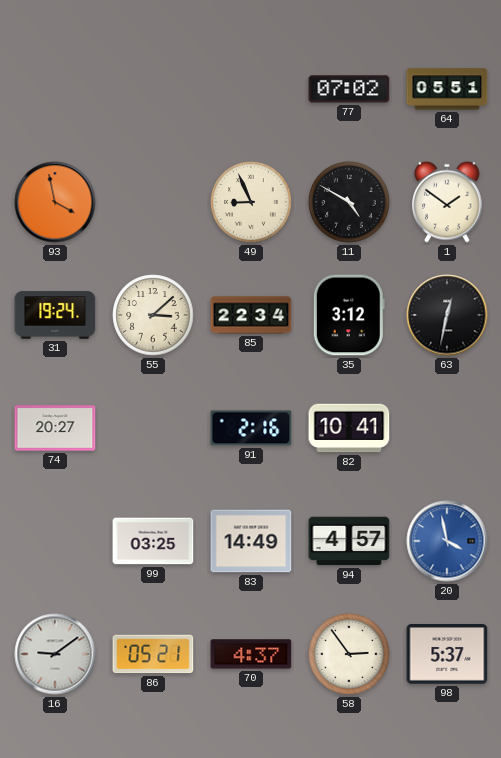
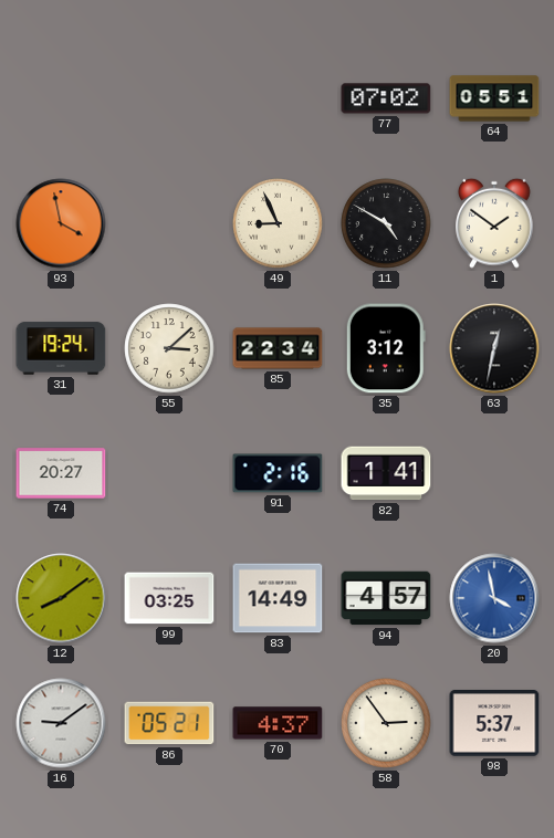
82: 10:41 -> 1:41 (386, 473)
12: none -> 8:09 (61, 598)
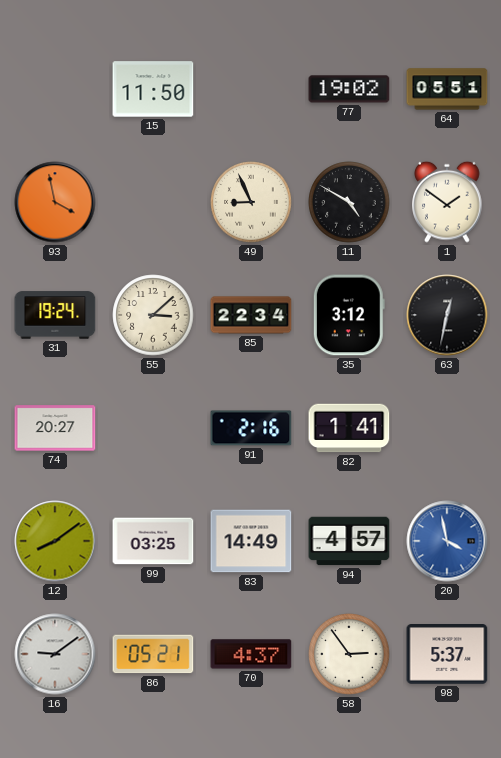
15: none -> 11:50 (153, 89)
77: 07:02 -> 19:02 (349, 89)
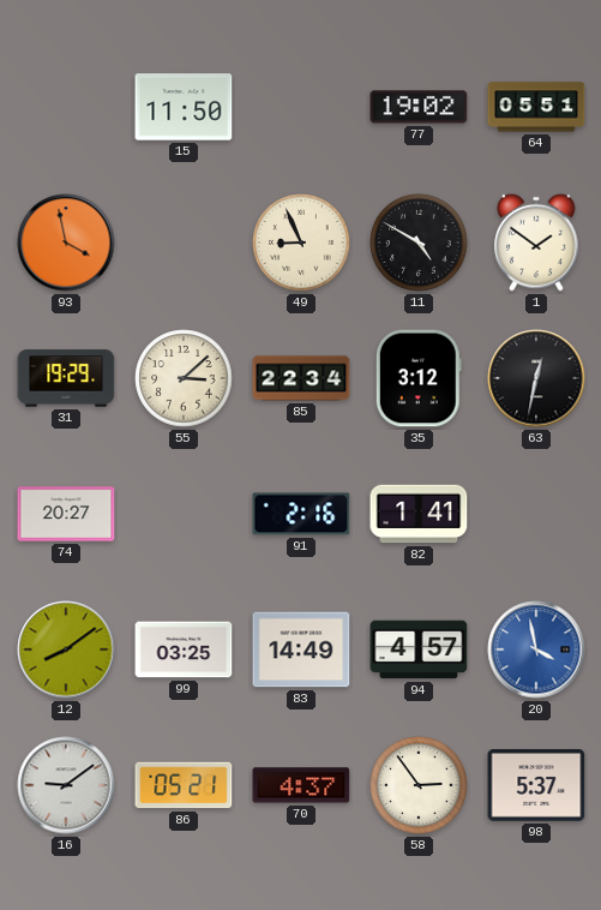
31: 19:24 -> 19:29 (66, 378)
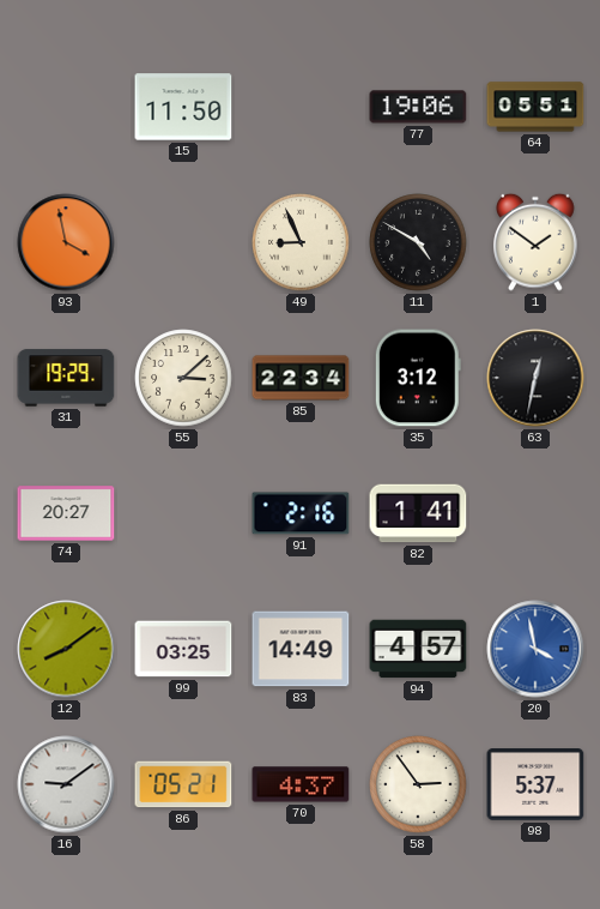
77: 19:02 -> 19:06 (418, 107)
